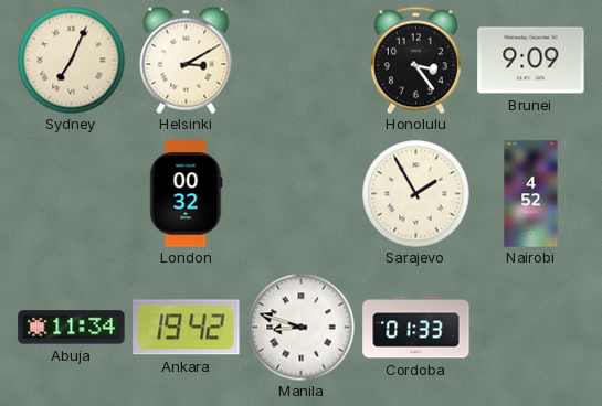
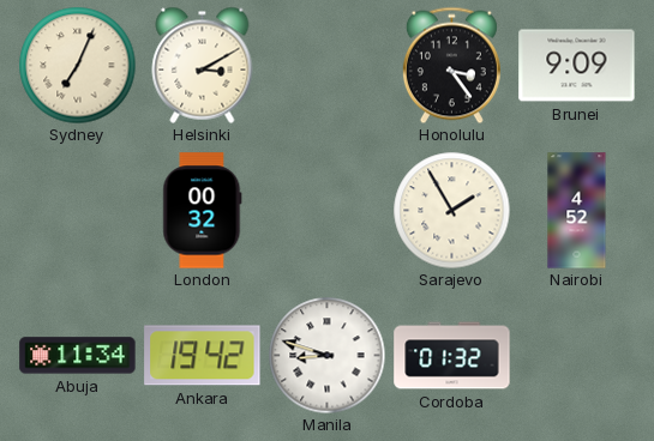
Cordoba: 01:33 -> 01:32 (452, 356)
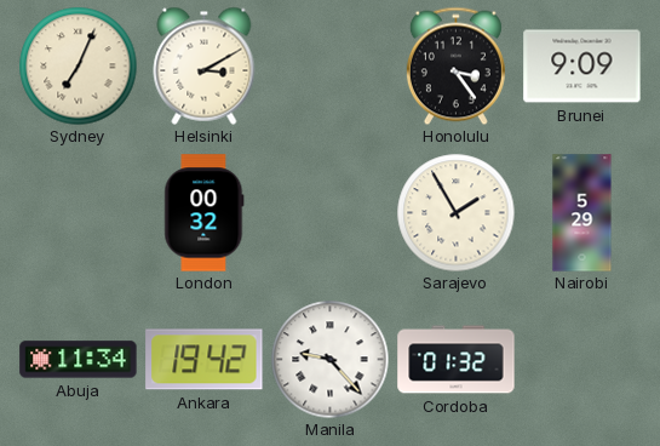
Nairobi: 4:52 -> 5:29 (582, 213)
Manila: 8:48 -> 9:23 (329, 359)
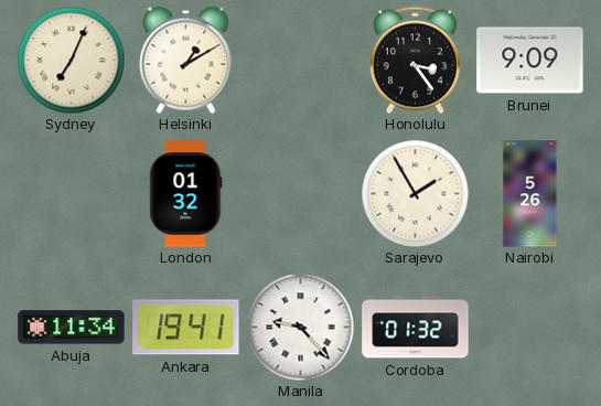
Helsinki: 3:10 -> 1:10 (186, 60)
London: 00:32 -> 01:32 (186, 194)
Nairobi: 5:29 -> 5:26 (530, 194)
Ankara: 19:42 -> 19:41 (186, 328)
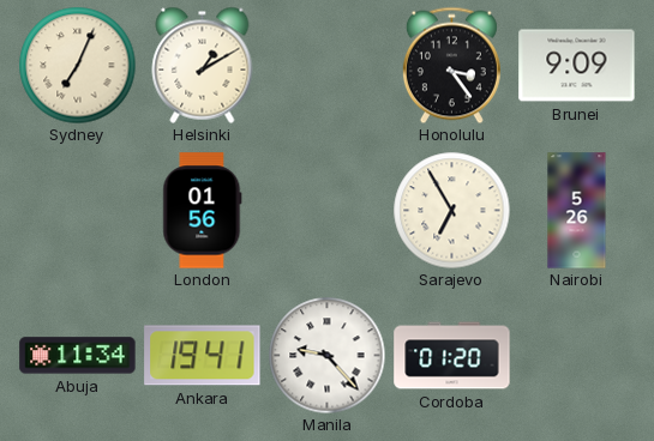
London: 01:32 -> 01:56 (203, 211)
Sarajevo: 1:55 -> 6:55 (451, 210)
Cordoba: 01:32 -> 01:20 (452, 356)
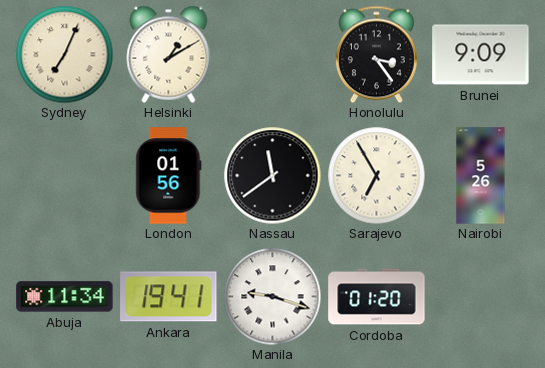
Nassau: none -> 11:39 (272, 175)
Manila: 9:23 -> 9:18 (272, 296)
